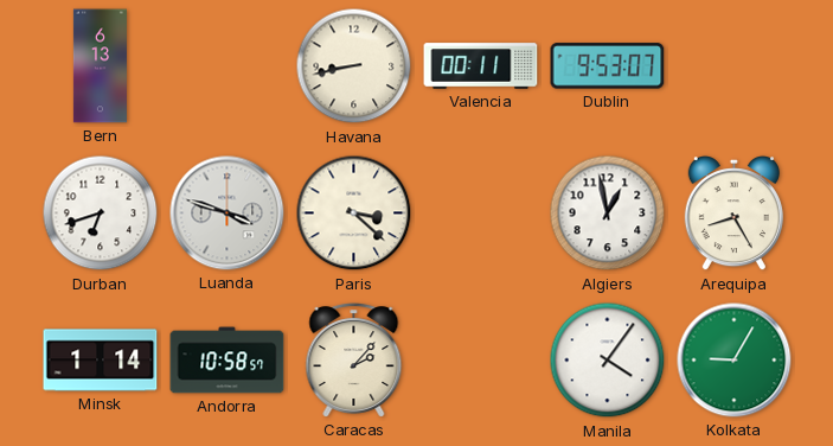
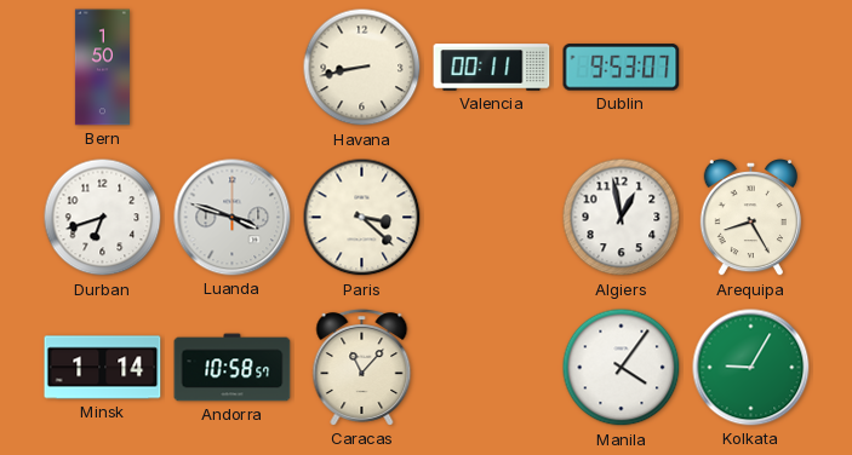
Bern: 6:13 -> 1:50 (102, 68)
Caracas: 2:07 -> 11:07 (362, 368)
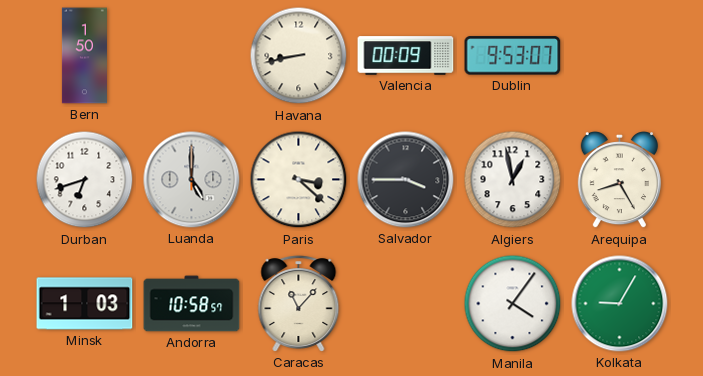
Valencia: 00:11 -> 00:09 (406, 56)
Luanda: 3:48 -> 5:00 (192, 180)
Salvador: none -> 3:45 (406, 180)
Minsk: 1:14 -> 1:03 (85, 304)
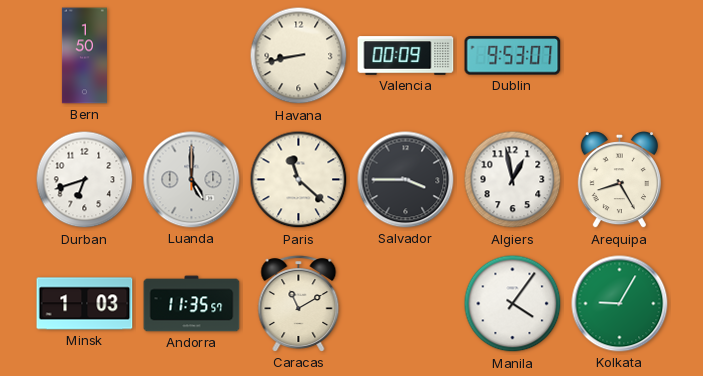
Paris: 3:22 -> 11:22 (299, 180)
Andorra: 10:58 -> 11:35 (192, 304)
Caracas: 11:07 -> 11:10 (299, 304)
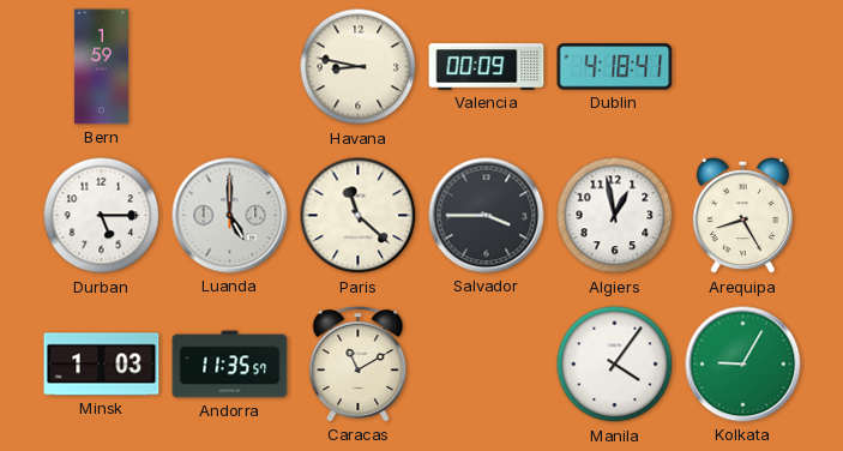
Bern: 1:50 -> 1:59 (101, 67)
Havana: 8:43 -> 8:47 (359, 67)
Dublin: 9:53 -> 4:18 (615, 67)
Durban: 6:42 -> 5:15 (102, 216)
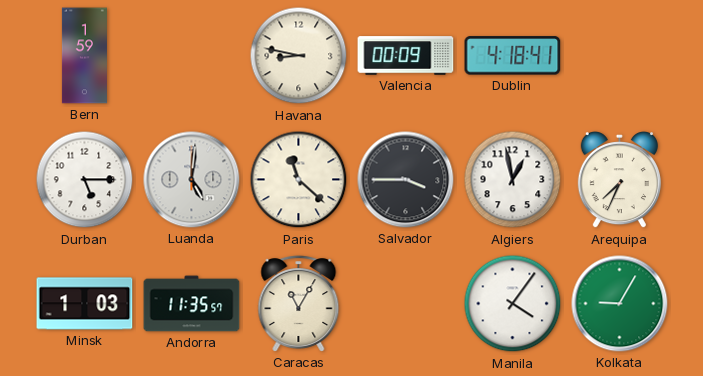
Luanda: 5:00 -> 5:01 (192, 180)
Arequipa: 8:25 -> 7:34 (619, 180)
Caracas: 11:10 -> 11:05 (299, 304)
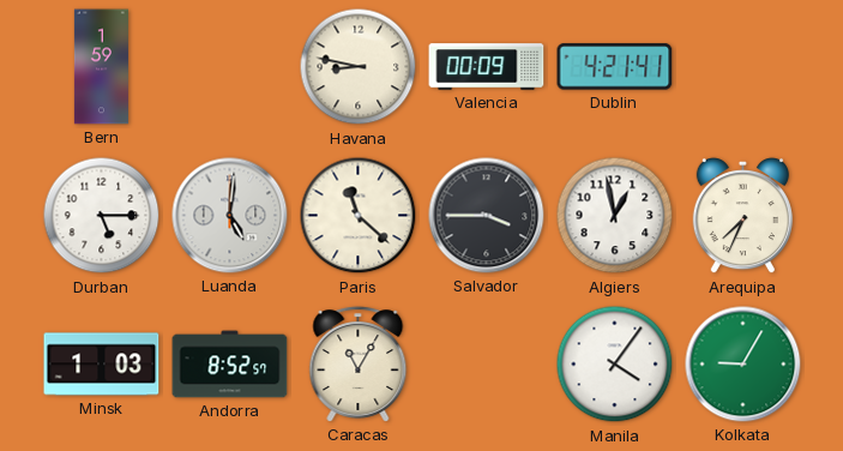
Dublin: 4:18 -> 4:21 (615, 67)
Andorra: 11:35 -> 8:52 (230, 365)
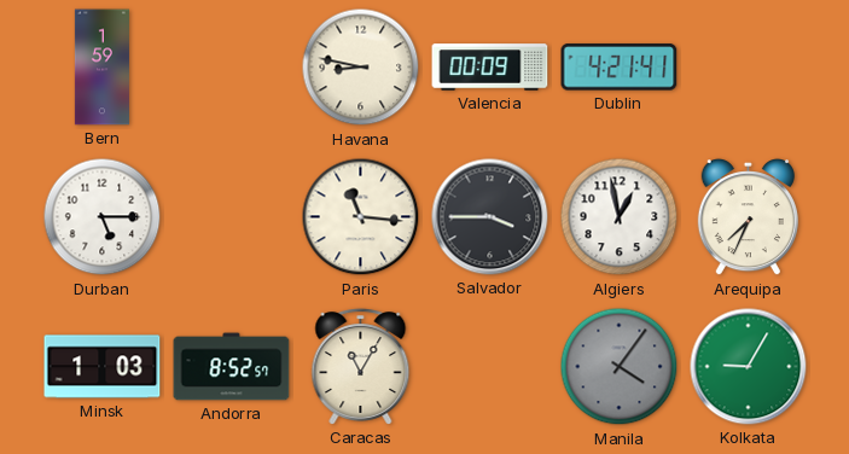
Luanda: 5:01 -> none (230, 216)
Paris: 11:22 -> 11:16 (361, 217)
Manila dial: white -> grey (620, 367)
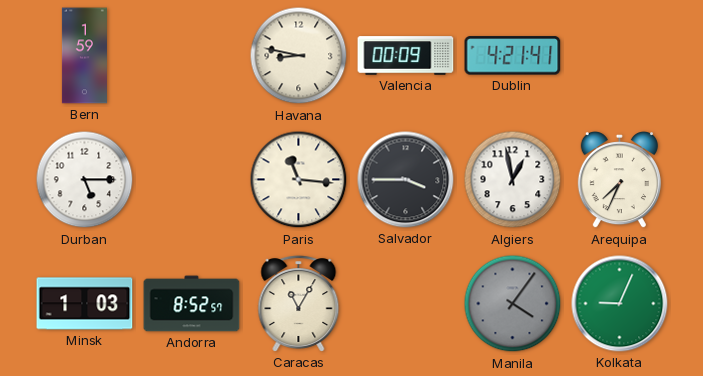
Kolkata: 9:05 -> 9:04 (620, 304)
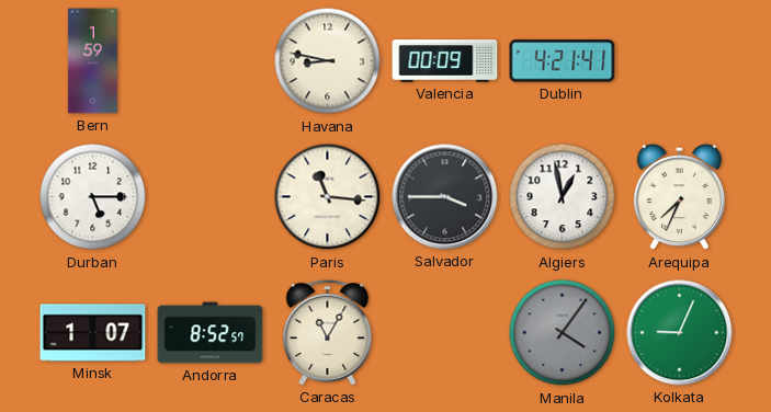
Minsk: 1:03 -> 1:07 (93, 333)
